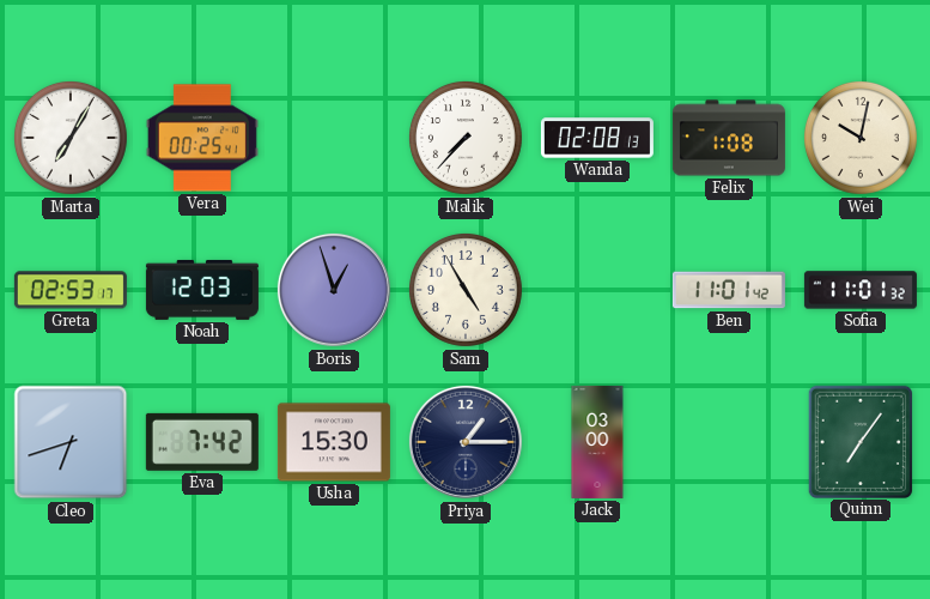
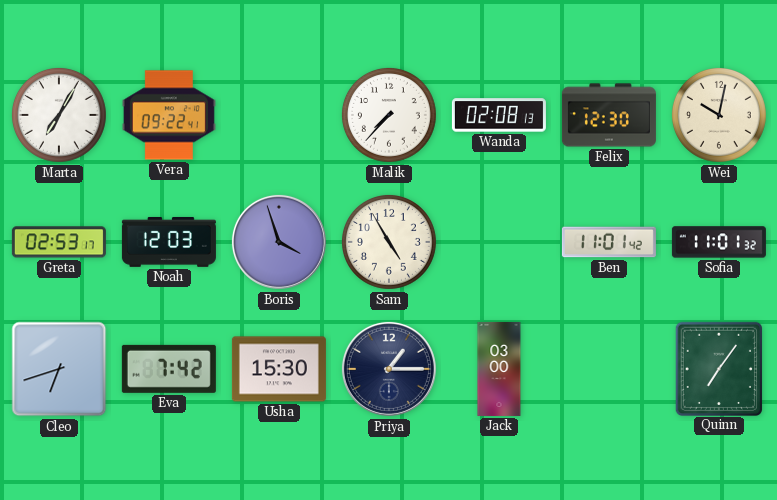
Vera: 00:25 -> 09:22 (169, 115)
Felix: 1:08 -> 12:30 (609, 115)
Boris: 12:57 -> 3:57 (279, 242)
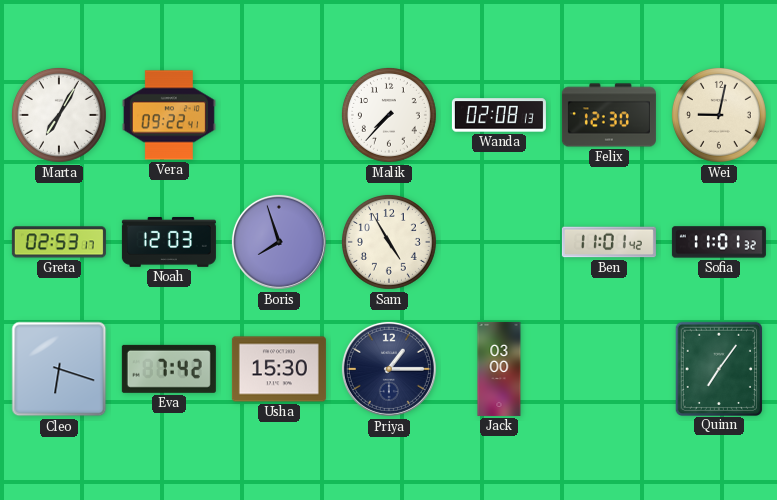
Wei: 10:02 -> 9:02 (719, 115)
Boris: 3:57 -> 7:57 (279, 242)
Cleo: 6:42 -> 6:18 (59, 369)
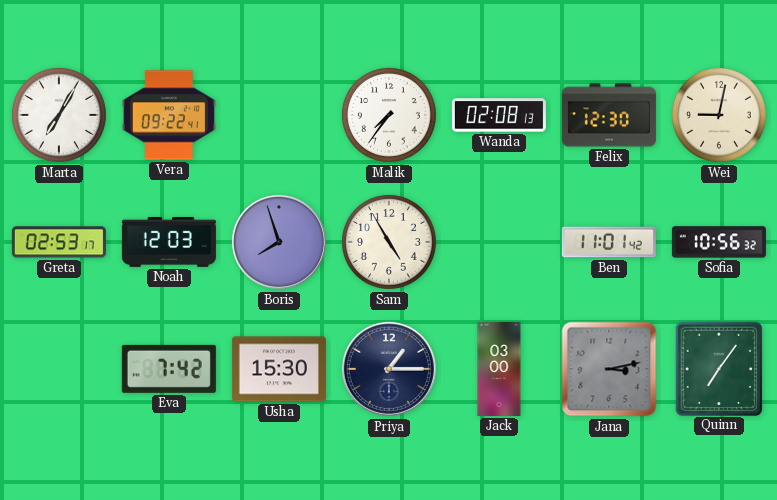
Malik: 7:37 -> 7:36 (389, 115)
Sofia: 11:01 -> 10:56 (719, 242)
Cleo: 6:18 -> none (59, 369)
Jana: none -> 3:13 (609, 369)
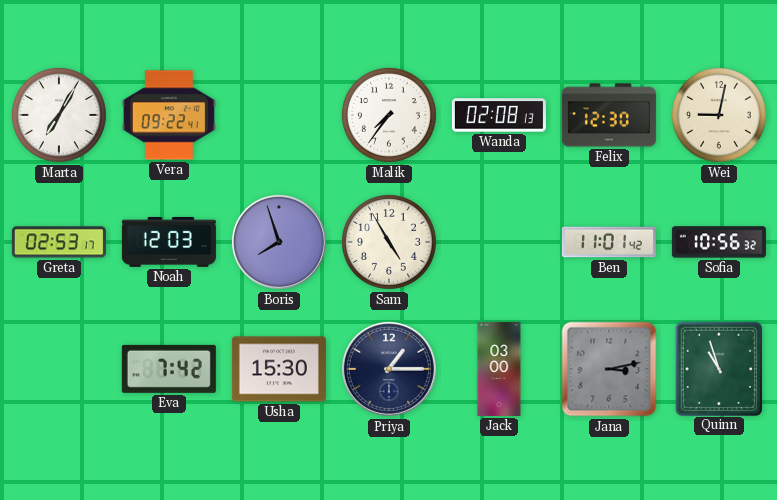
Quinn: 7:06 -> 10:57 (718, 368)
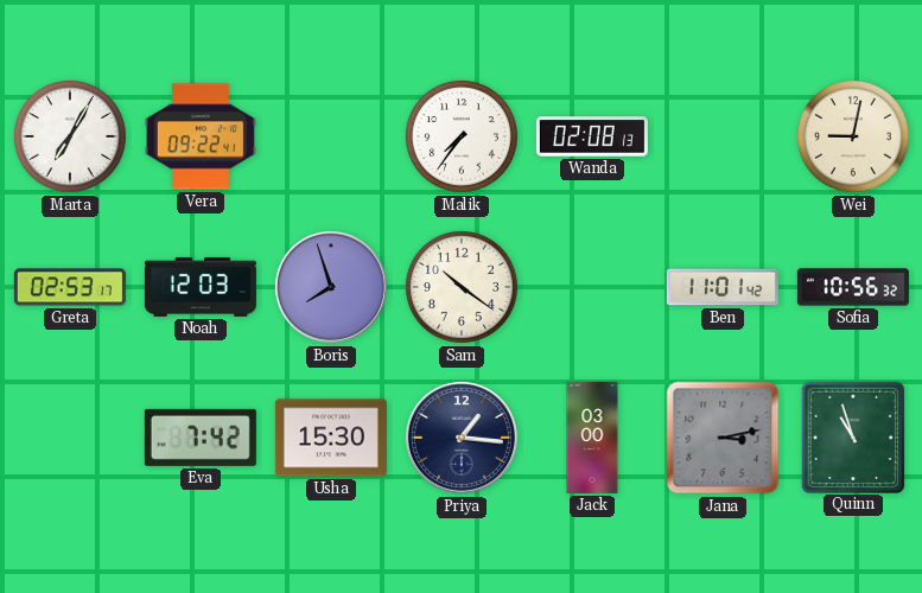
Felix: 12:30 -> none (609, 115)
Sam: 4:55 -> 10:21 (462, 287)
Priya: 1:15 -> 1:16 (462, 438)
